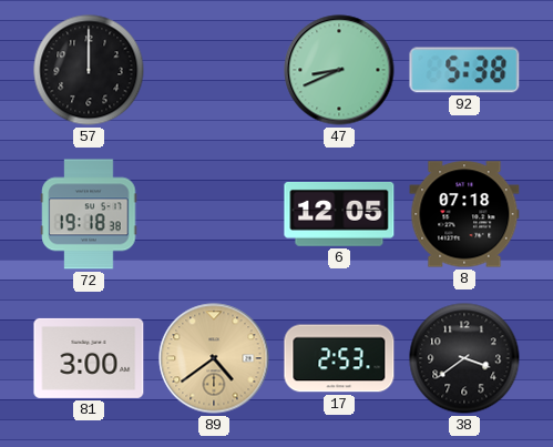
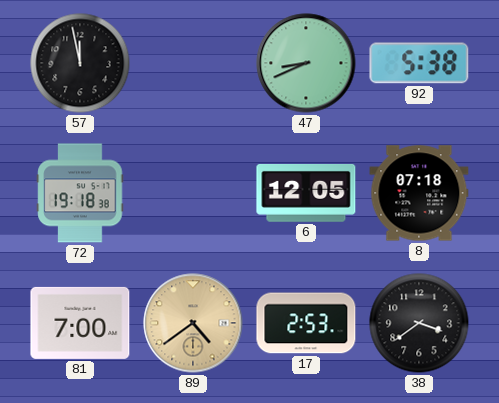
57: 12:00 -> 11:58 (80, 63)
81: 3:00 -> 7:00 (80, 323)
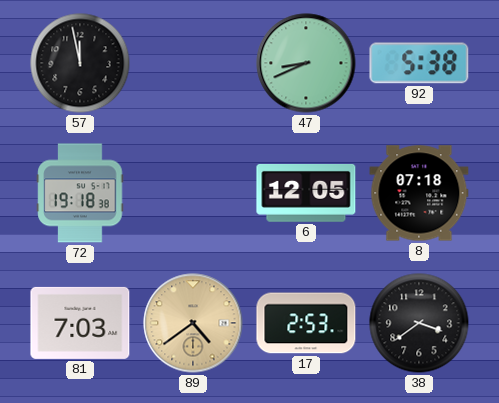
81: 7:00 -> 7:03 (80, 323)
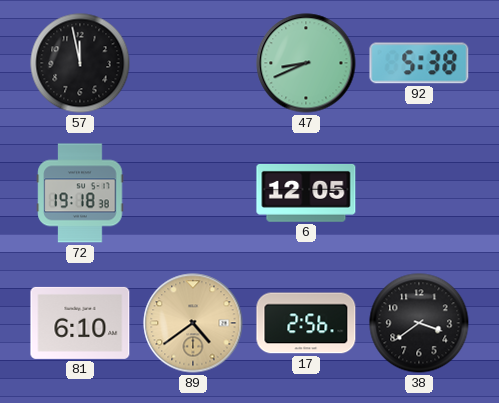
8: 07:18 -> none (419, 193)
81: 7:03 -> 6:10 (80, 323)
17: 2:53 -> 2:56 (306, 323)
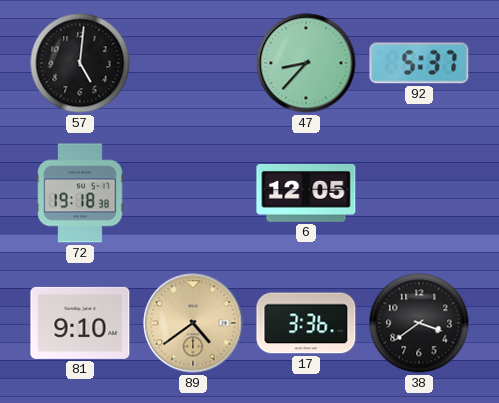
57: 11:58 -> 5:01 (80, 63)
47: 8:41 -> 8:37 (306, 63)
92: 5:38 -> 5:37 (419, 63)
81: 6:10 -> 9:10 (80, 323)
17: 2:56 -> 3:36 (306, 323)
